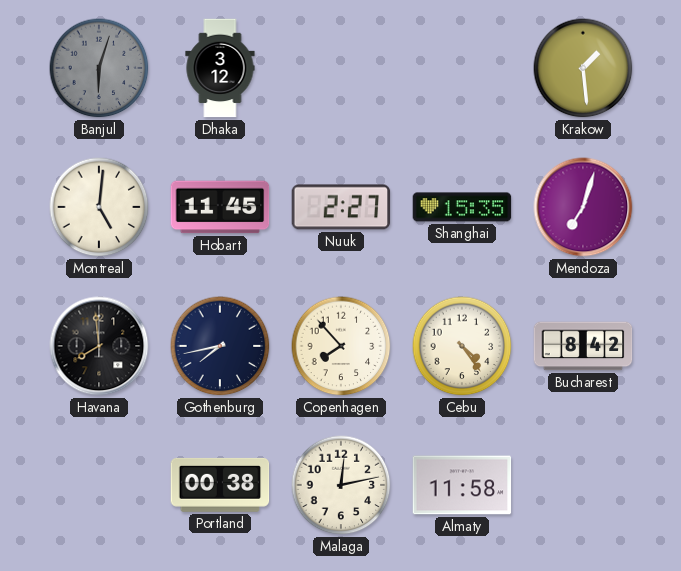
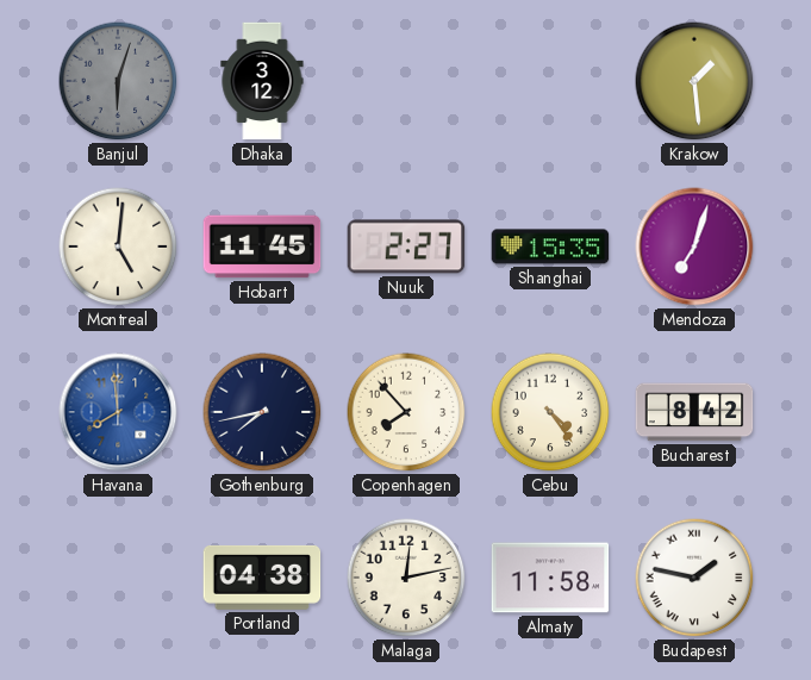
Havana dial: black -> blue (118, 412)
Portland: 00:38 -> 04:38 (262, 578)
Budapest: none -> 1:47 (694, 578)
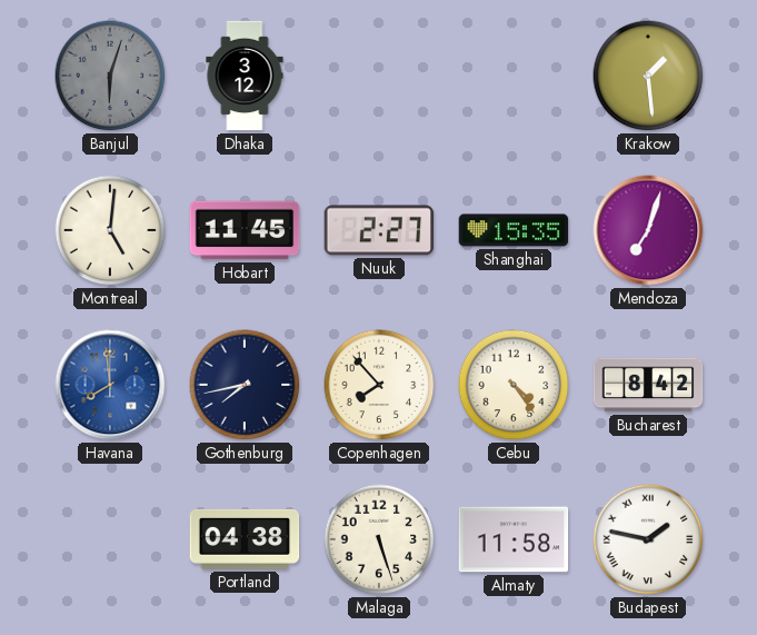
Malaga: 12:13 -> 5:27 (379, 539)
